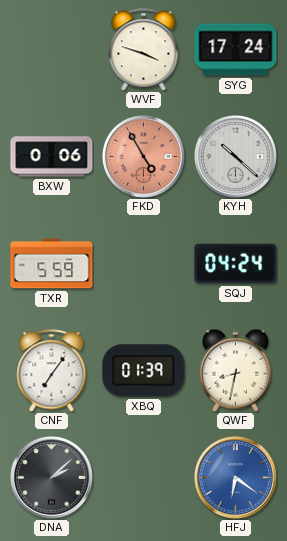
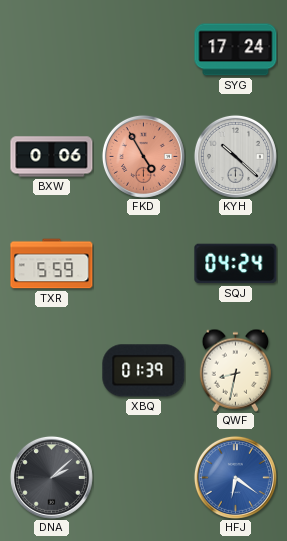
WVF: 3:48 -> none (144, 50)
CNF: 7:06 -> none (52, 371)
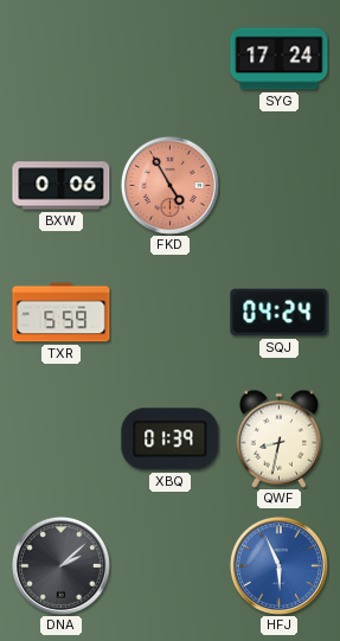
KYH: 10:22 -> none (235, 156)
HFJ: 6:21 -> 5:56 (278, 565)
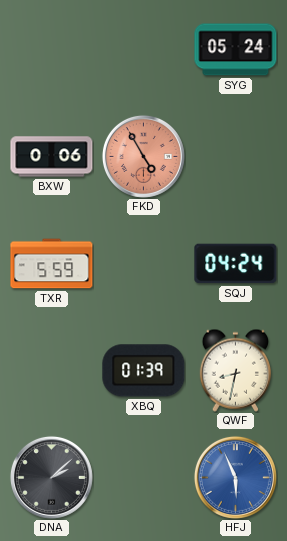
SYG: 17:24 -> 05:24 (236, 50)
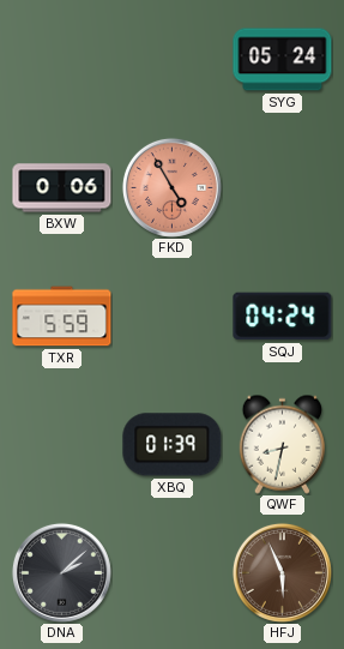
HFJ dial: blue -> brown (282, 572)
